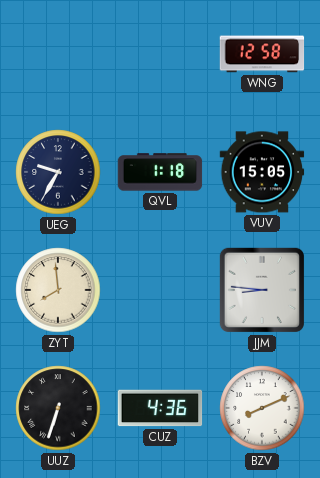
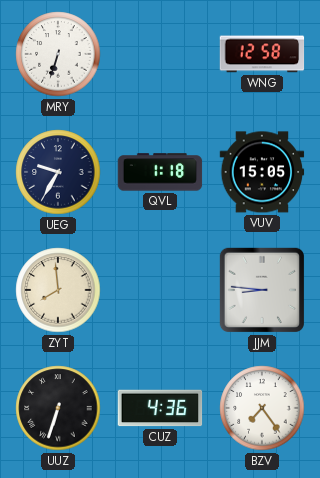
MRY: none -> 6:33 (58, 54)
BZV: 8:11 -> 7:24 (262, 408)
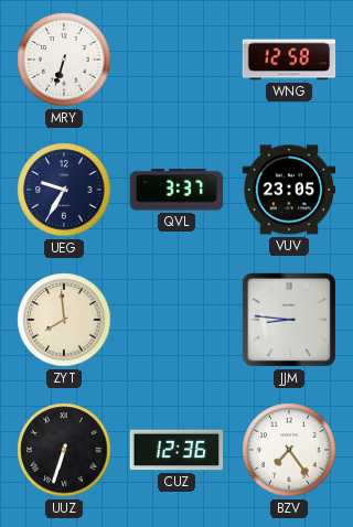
QVL: 1:18 -> 3:37 (176, 190)
VUV: 15:05 -> 23:05 (289, 190)
CUZ: 4:36 -> 12:36 (176, 450)
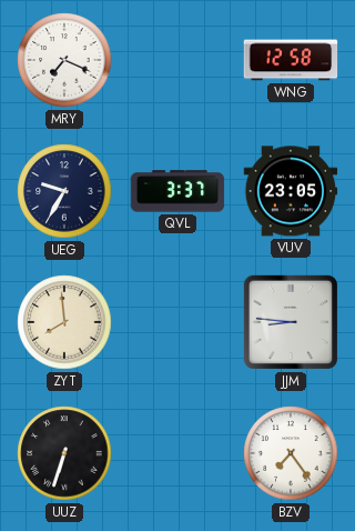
MRY: 6:33 -> 7:19 (64, 60)
CUZ: 12:36 -> none (176, 450)
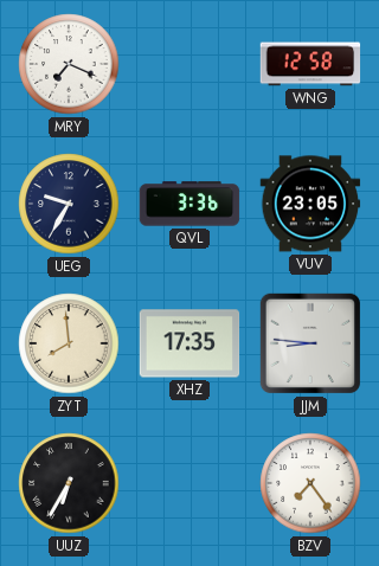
QVL: 3:37 -> 3:36 (189, 204)
XHZ: none -> 17:35 (189, 343)
UUZ: 6:33 -> 6:35 (69, 483)
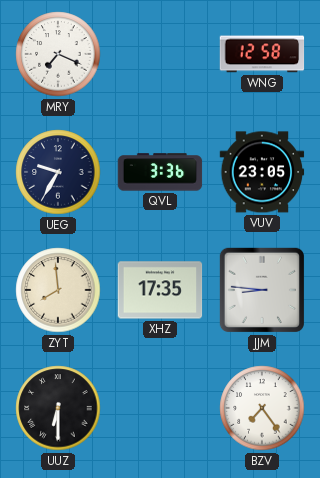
UUZ: 6:35 -> 6:30 (58, 408)
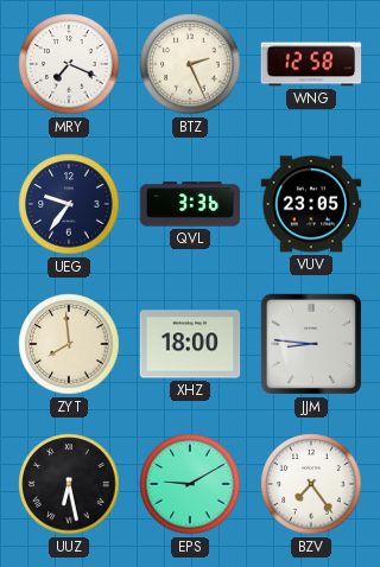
BTZ: none -> 2:26 (190, 64)
UEG: 9:35 -> 9:36 (69, 204)
XHZ: 17:35 -> 18:00 (190, 344)
UUZ: 6:30 -> 6:28 (69, 484)
EPS: none -> 9:10 (190, 484)
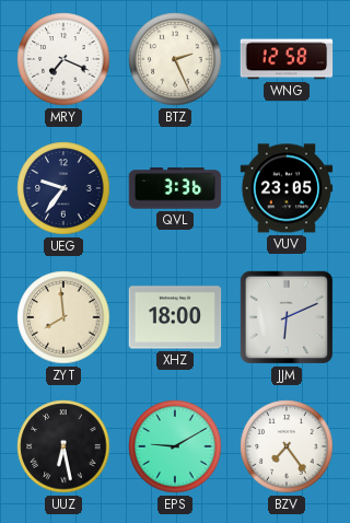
JJM: 8:46 -> 6:11 (287, 317)
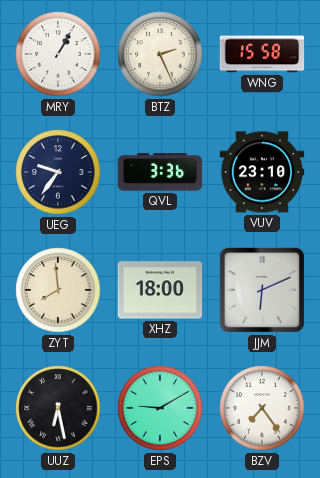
MRY: 7:19 -> 1:05 (58, 54)
WNG: 12:58 -> 15:58 (262, 54)
VUV: 23:05 -> 23:10 (262, 172)
